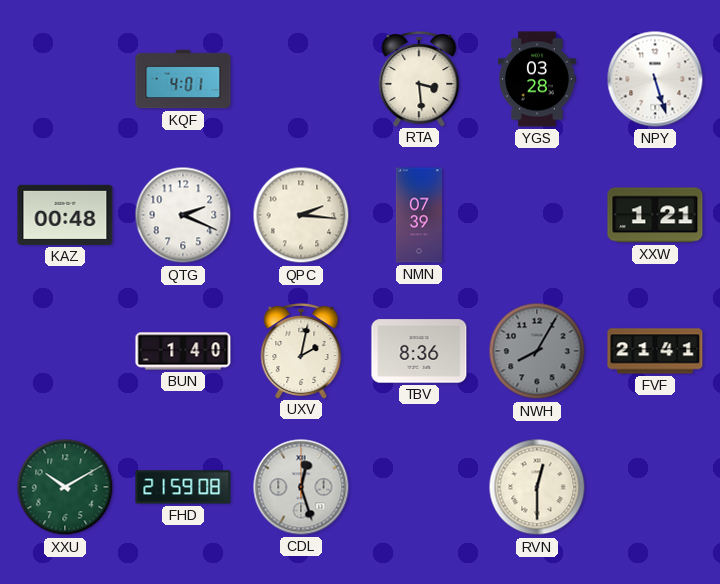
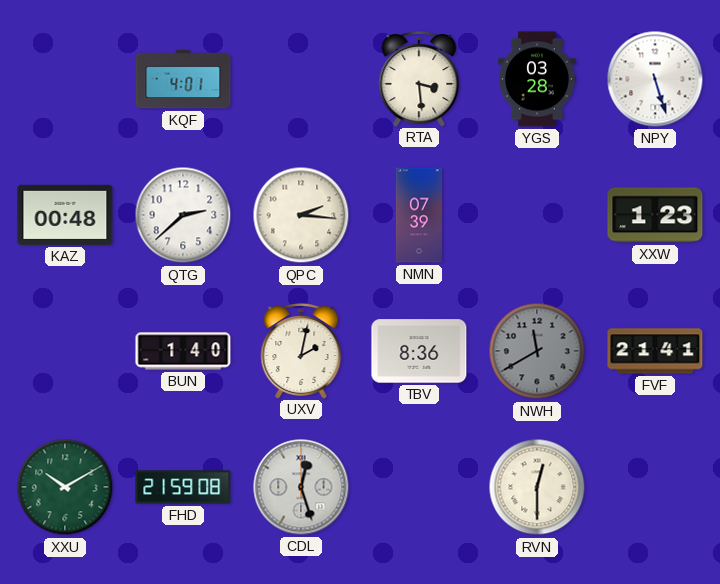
QTG: 2:19 -> 2:38 (183, 215)
XXW: 1:21 -> 1:23 (655, 215)
NWH: 8:05 -> 11:40 (537, 351)
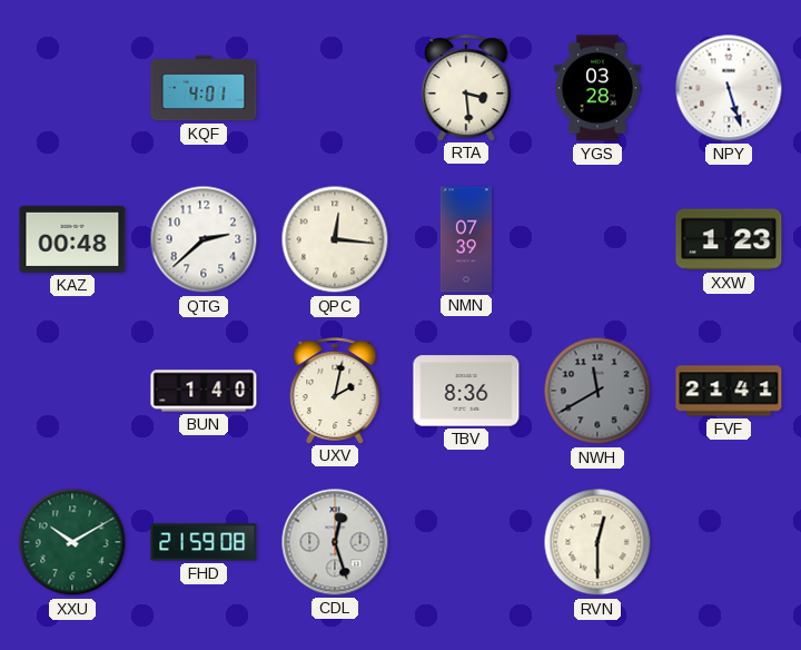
QPC: 2:16 -> 12:16 (335, 239)
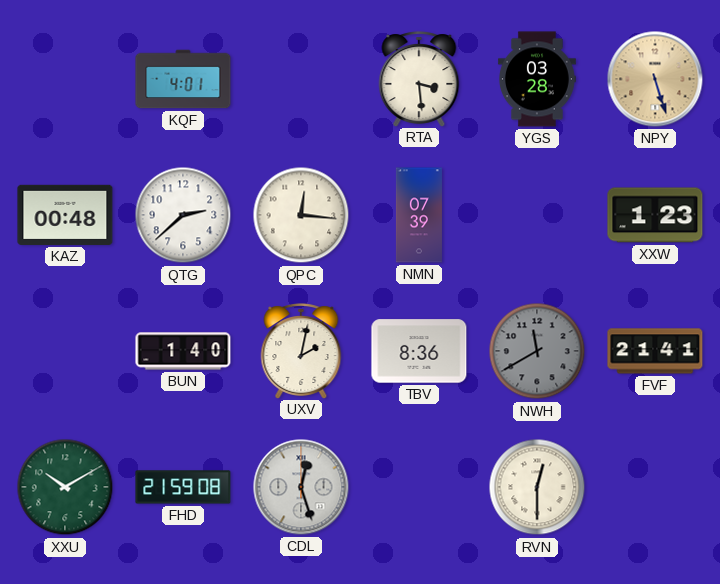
NPY dial: white -> champagne (655, 79)
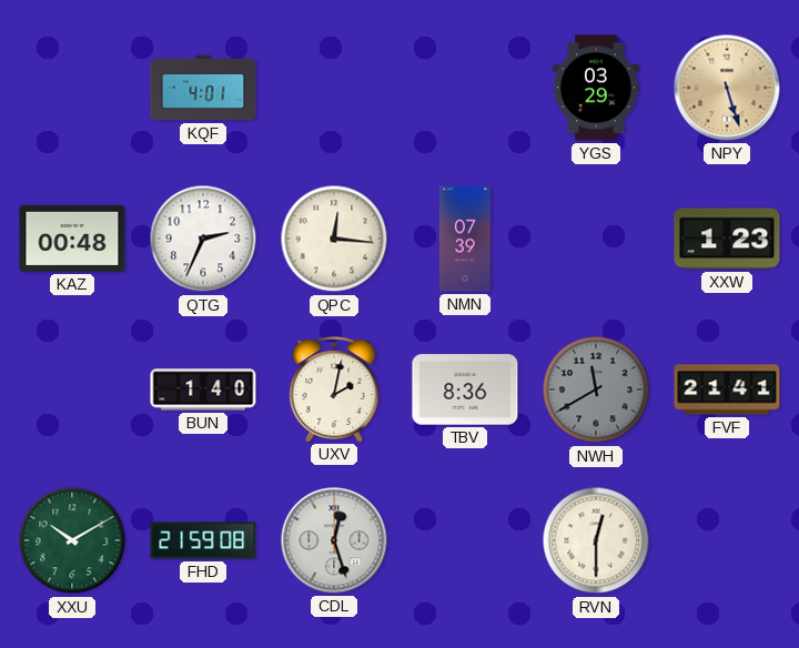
RTA: 3:29 -> none (419, 79)
YGS: 03:28 -> 03:29 (596, 88)
QTG: 2:38 -> 2:34 (203, 239)
